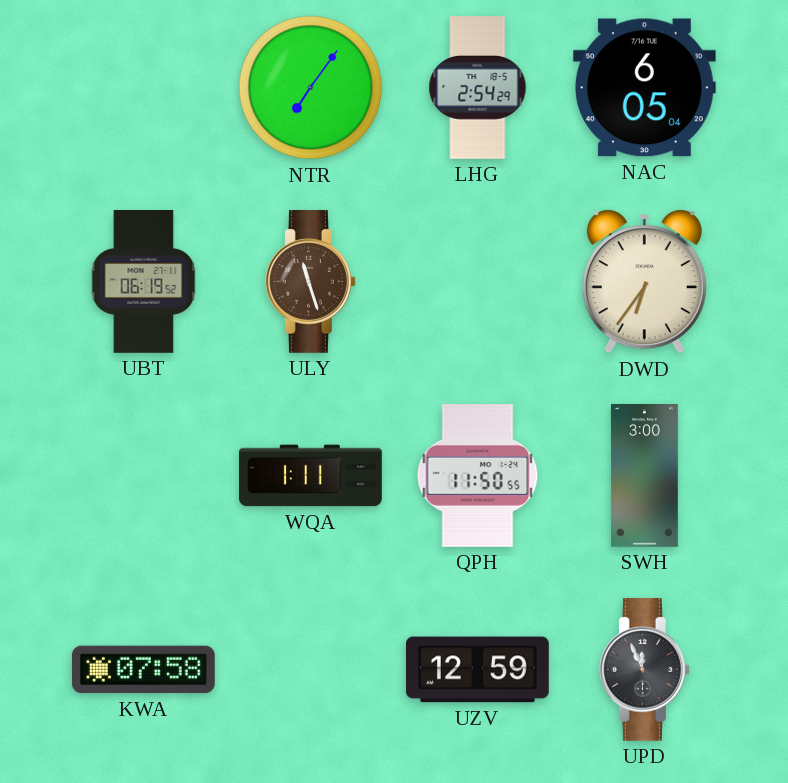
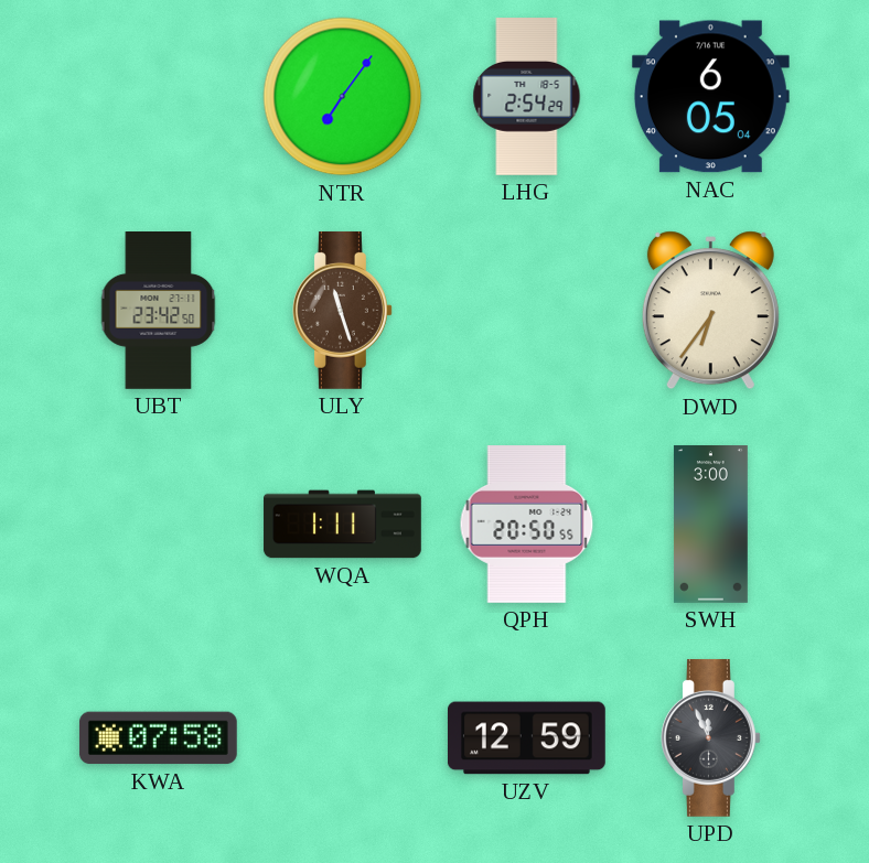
UBT: 06:19 -> 23:42 (159, 311)
QPH: 11:50 -> 20:50 (527, 525)
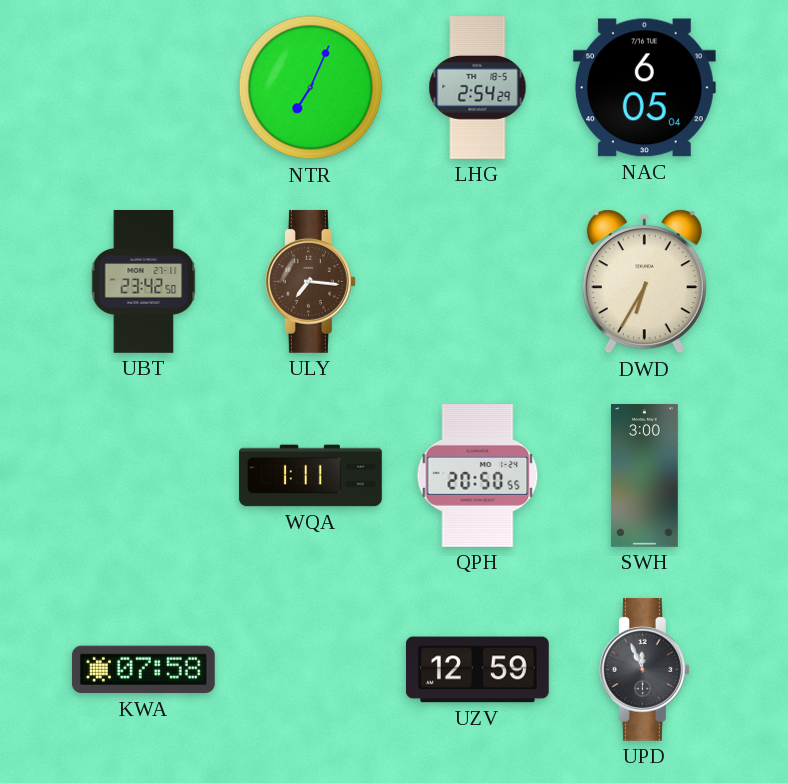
NTR: 7:06 -> 7:04 (311, 88)
ULY: 11:27 -> 7:16 (310, 281)
DWD: 6:36 -> 6:35 (644, 282)
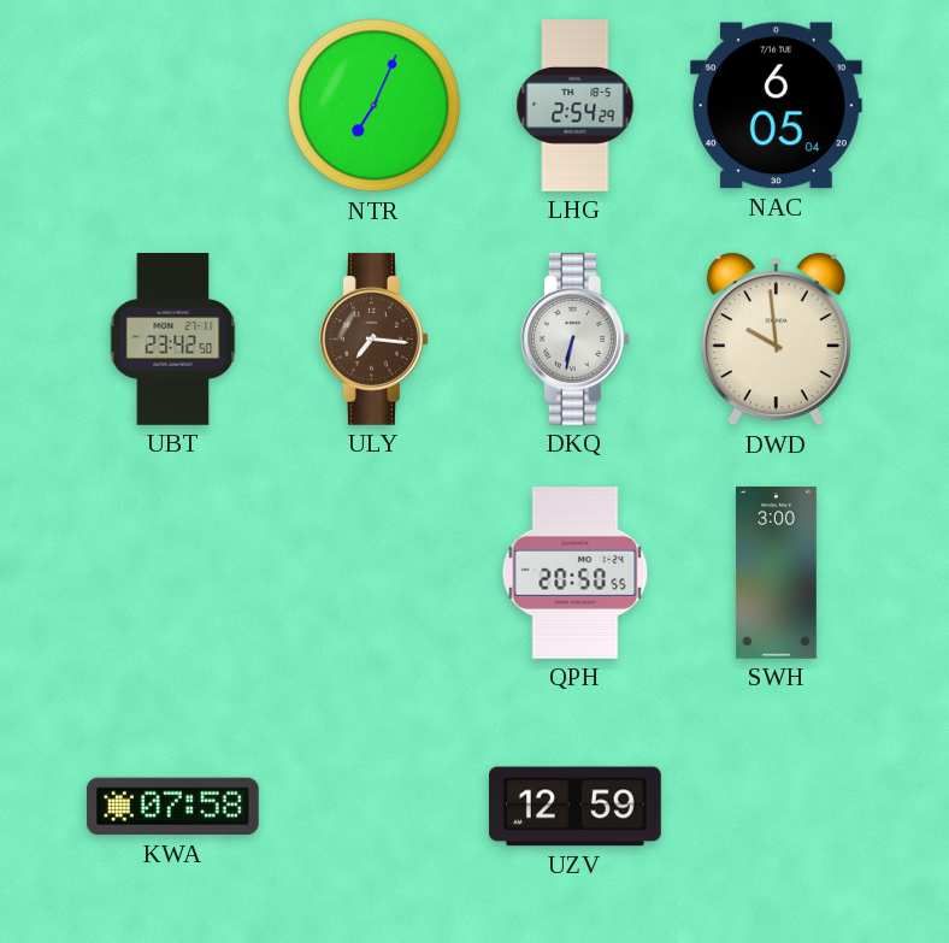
DKQ: none -> 6:32 (574, 338)
DWD: 6:35 -> 9:59 (776, 340)
WQA: 1:11 -> none (311, 476)
UPD: 11:56 -> none (644, 669)
